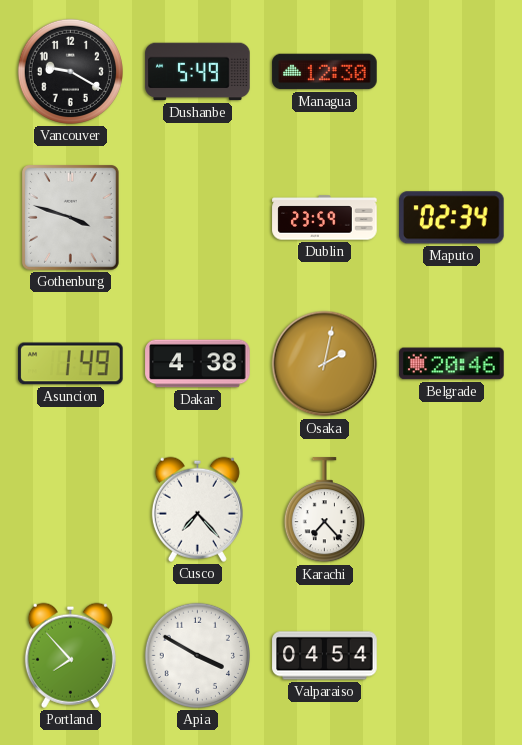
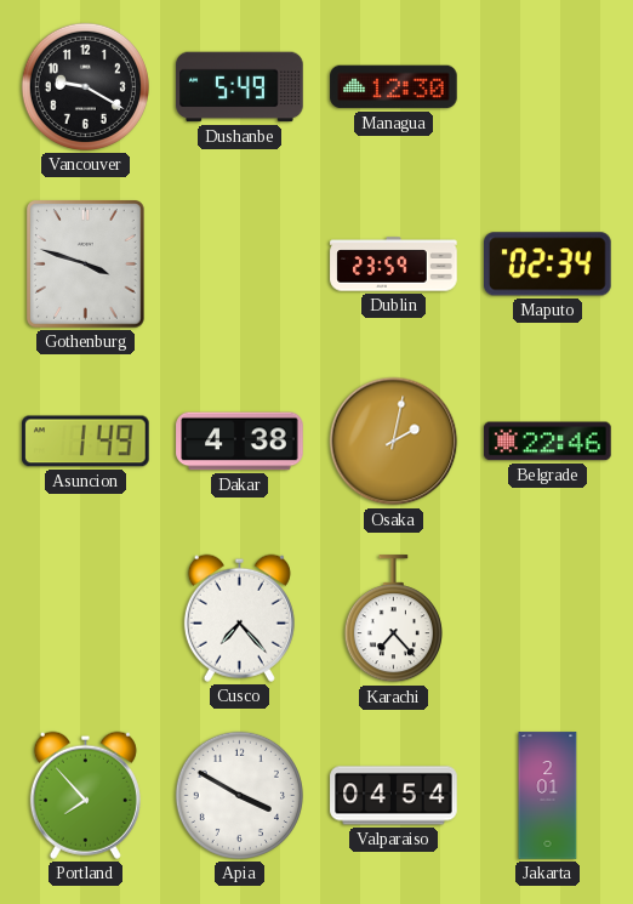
Belgrade: 20:46 -> 22:46 (548, 442)
Jakarta: none -> 2:01 (548, 796)
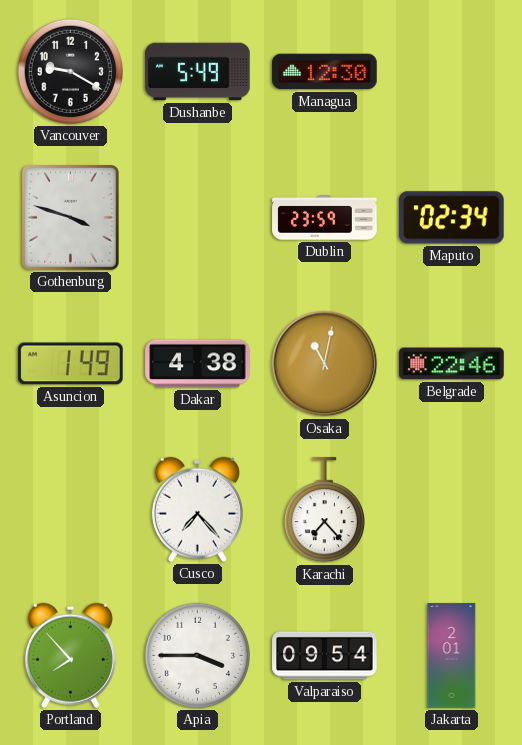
Osaka: 2:02 -> 11:02 (325, 364)
Apia: 3:50 -> 3:45 (197, 655)
Valparaiso: 04:54 -> 09:54 (325, 656)
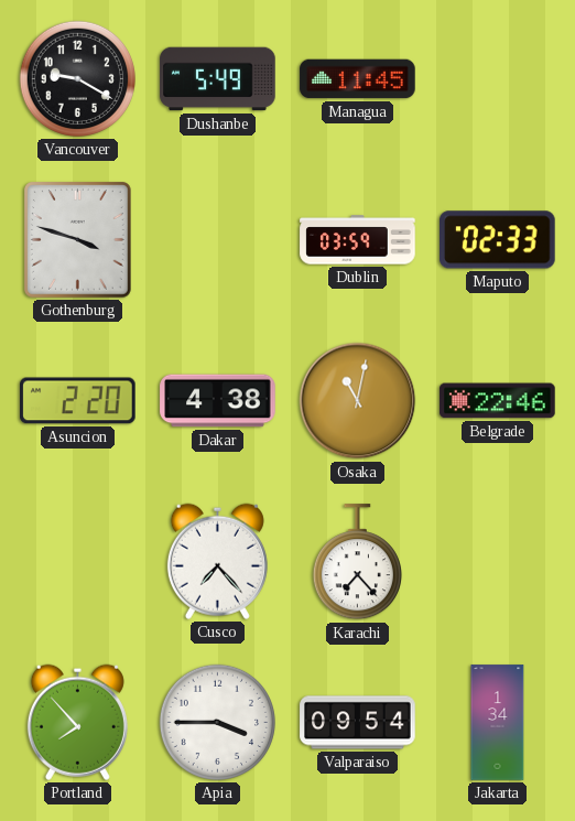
Managua: 12:30 -> 11:45 (358, 79)
Dublin: 23:59 -> 03:59 (358, 240)
Maputo: 02:34 -> 02:33 (498, 240)
Asuncion: 1:49 -> 2:20 (78, 401)
Jakarta: 2:01 -> 1:34 (498, 723)
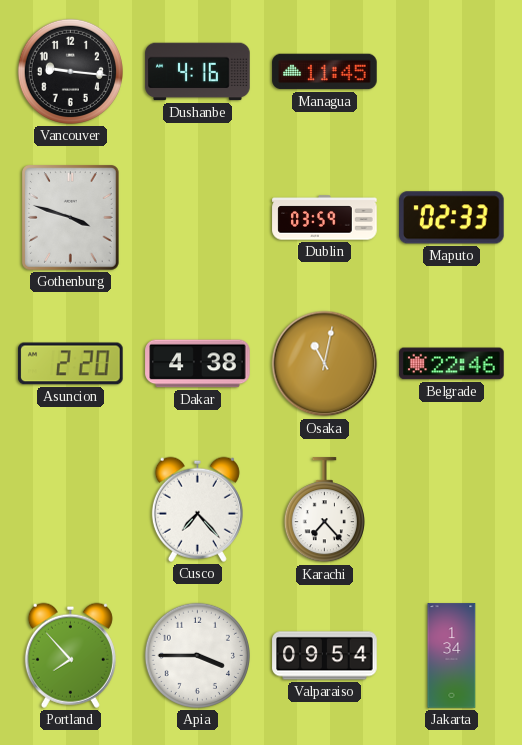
Vancouver: 9:20 -> 9:16 (70, 71)
Dushanbe: 5:49 -> 4:16 (198, 72)
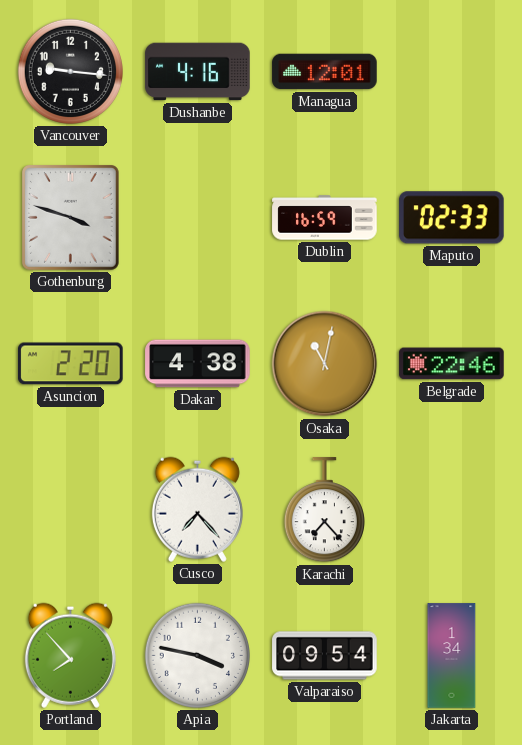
Managua: 11:45 -> 12:01 (325, 72)
Dublin: 03:59 -> 16:59 (325, 218)
Apia: 3:45 -> 3:47 (197, 655)
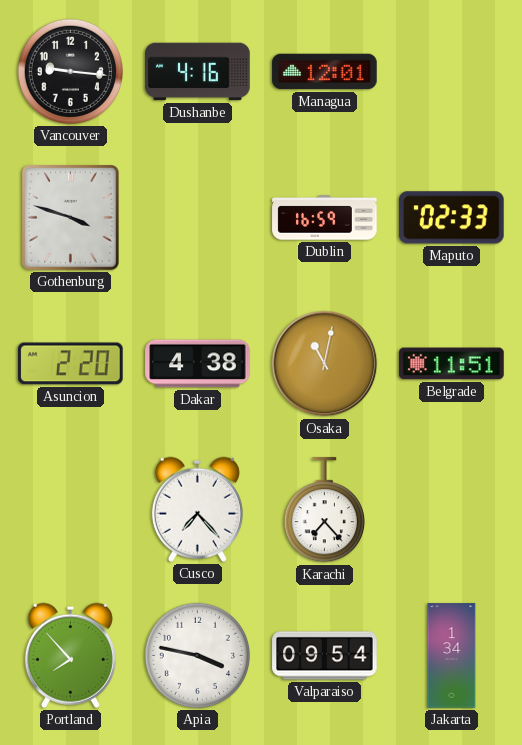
Belgrade: 22:46 -> 11:51 (452, 364)
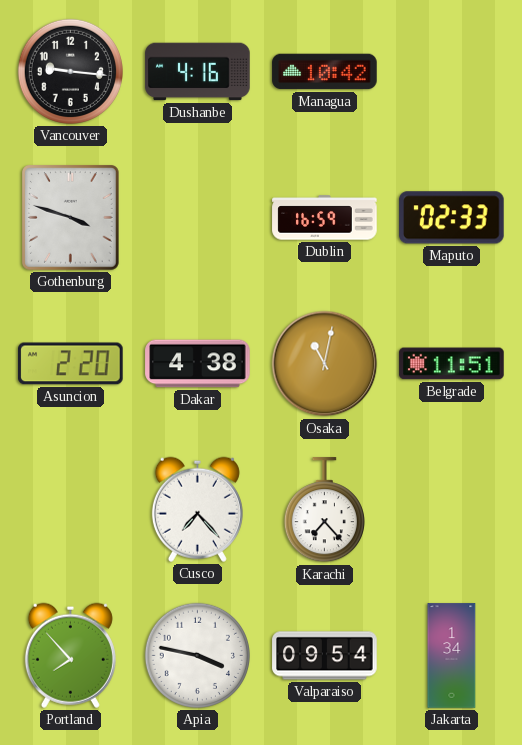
Managua: 12:01 -> 10:42 (325, 72)
